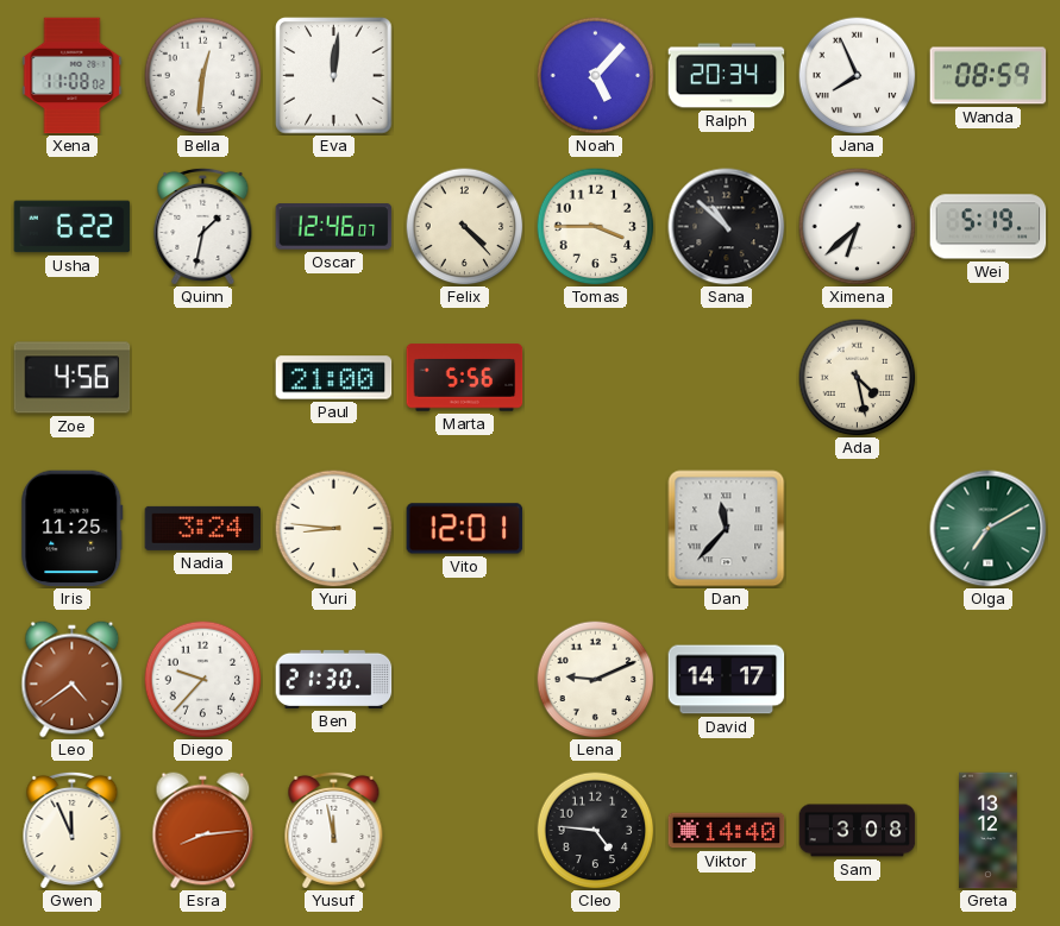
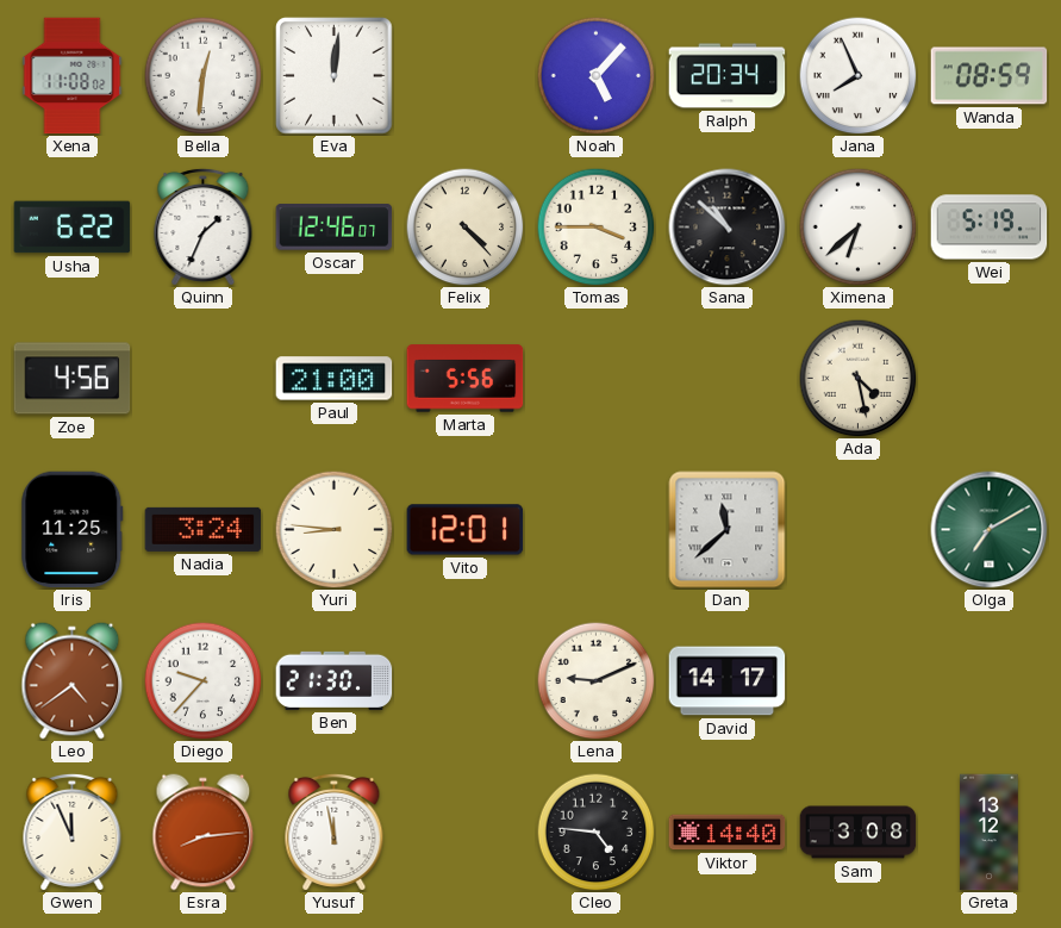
Quinn: 1:32 -> 1:34 (204, 226)
Dan: 11:37 -> 11:38 (728, 530)
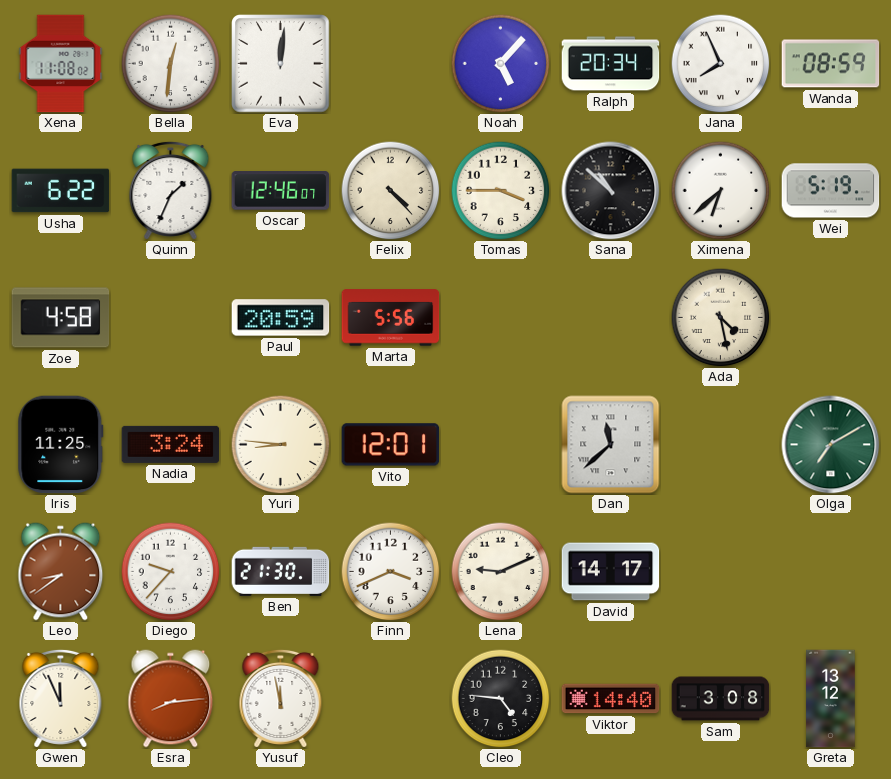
Zoe: 4:56 -> 4:58 (61, 318)
Paul: 21:00 -> 20:59 (281, 318)
Leo: 4:39 -> 8:39 (61, 572)
Finn: none -> 3:41 (391, 572)
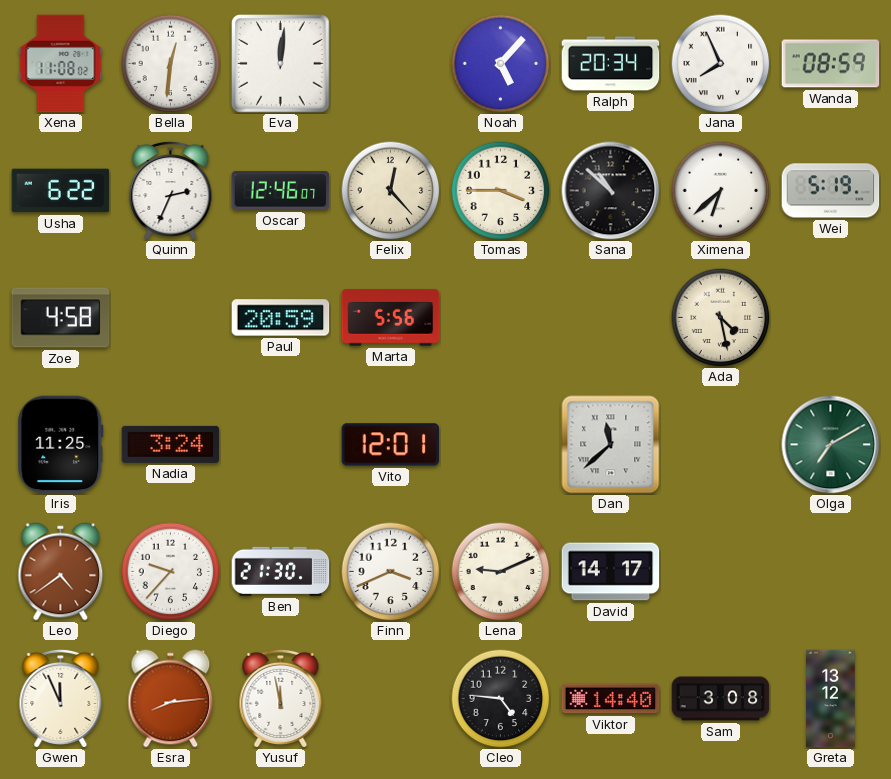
Quinn: 1:34 -> 2:34 (171, 190)
Felix: 4:23 -> 12:23 (391, 191)
Yuri: 8:46 -> none (281, 445)
Leo: 8:39 -> 4:39 (61, 572)
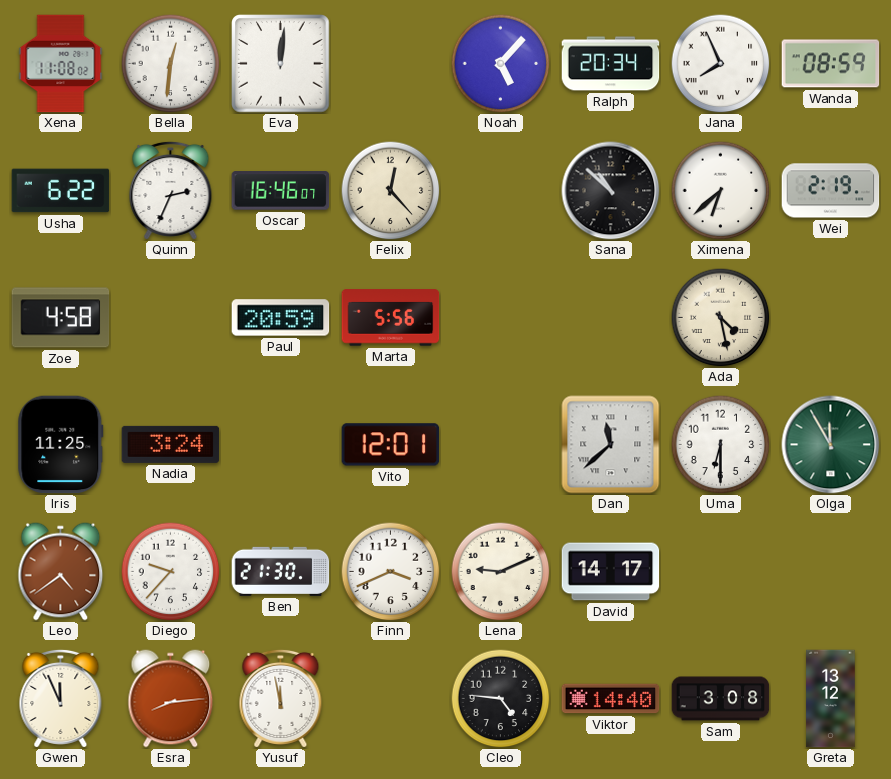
Oscar: 12:46 -> 16:46 (281, 191)
Tomas: 3:45 -> none (501, 191)
Wei: 5:19 -> 2:19 (831, 191)
Uma: none -> 6:30 (721, 445)
Olga: 7:10 -> 11:55 (831, 445)
